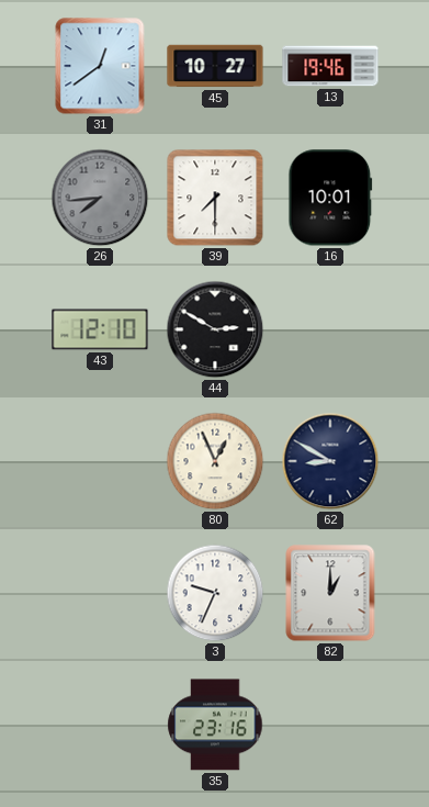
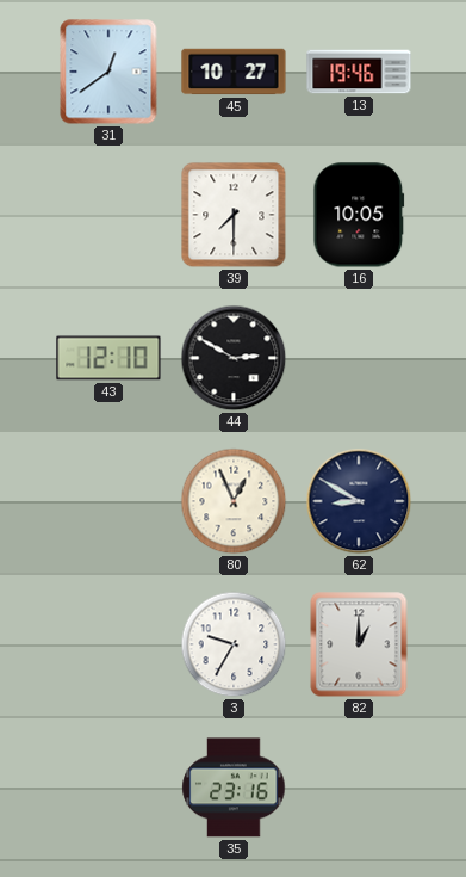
26: 7:44 -> none (100, 198)
16: 10:01 -> 10:05 (359, 215)
3: 9:34 -> 9:35 (234, 644)
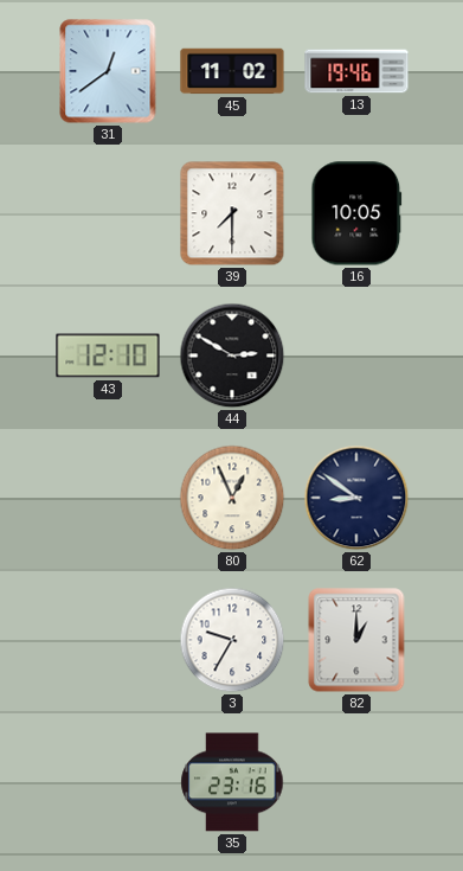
45: 10:27 -> 11:02 (232, 71)
62: 8:50 -> 8:51 (356, 498)
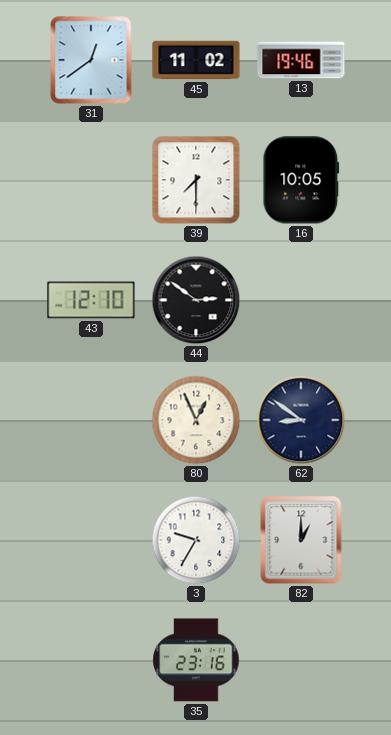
44: 2:50 -> 2:51 (196, 300)
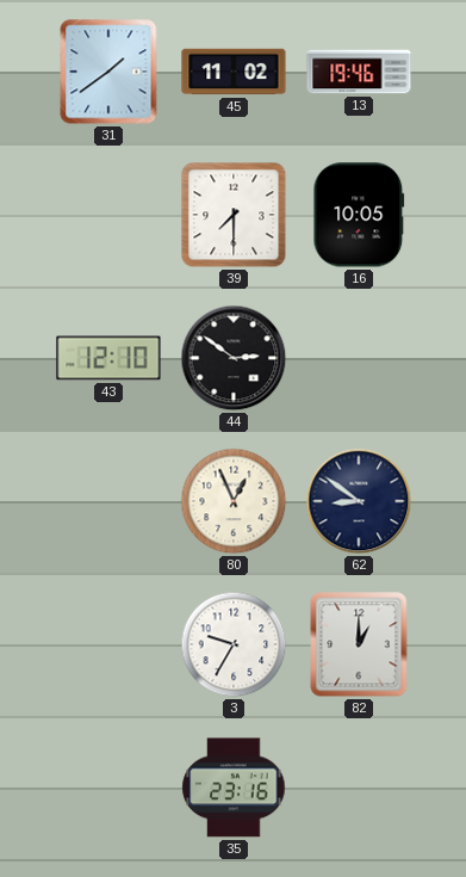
31: 12:39 -> 1:39 (108, 72)
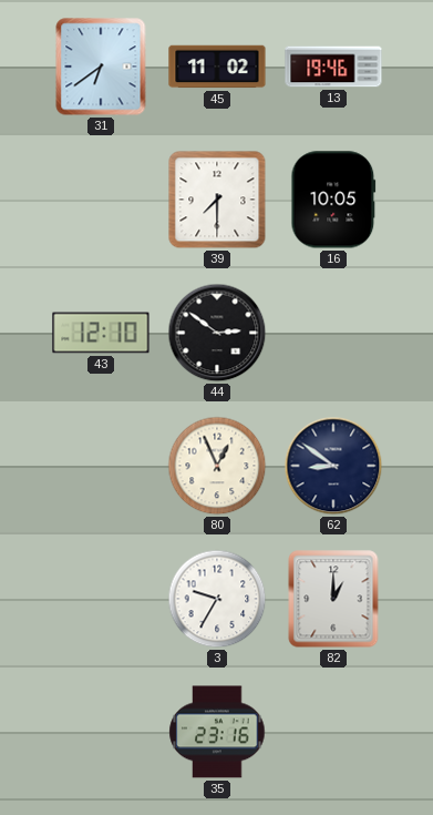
31: 1:39 -> 6:39 (101, 67)
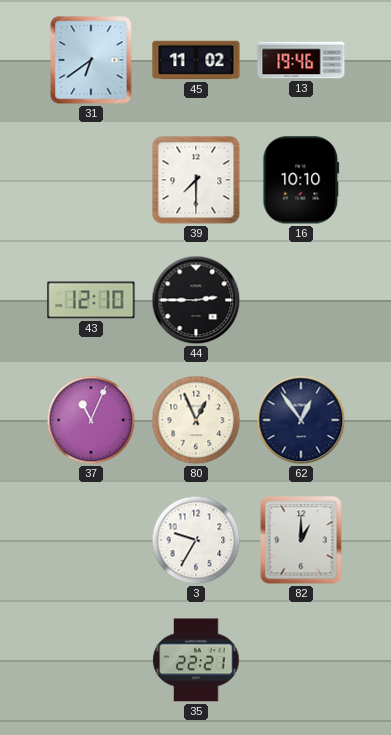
16: 10:05 -> 10:10 (301, 180)
44: 2:51 -> 2:45 (196, 300)
37: none -> 11:04 (91, 420)
62: 8:51 -> 12:54 (301, 420)
35: 23:16 -> 22:21 (196, 660)
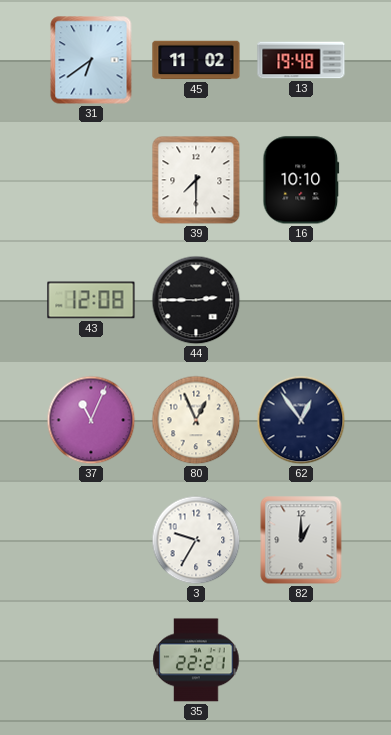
13: 19:46 -> 19:48 (301, 60)
43: 12:10 -> 12:08 (91, 300)
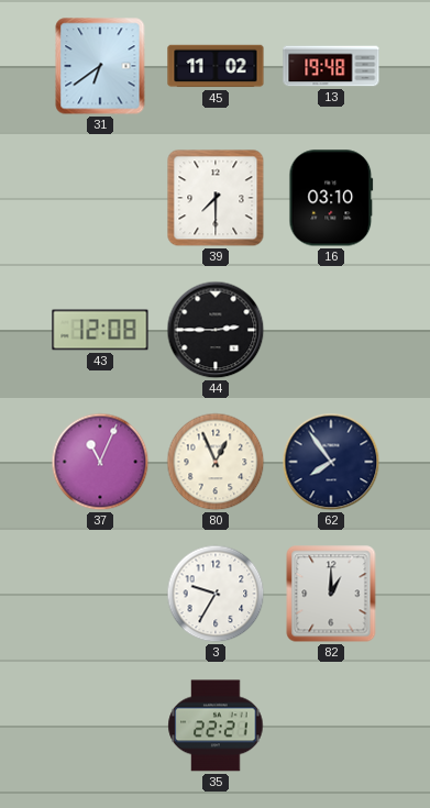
16: 10:10 -> 03:10 (331, 198)
62: 12:54 -> 7:54 (331, 462)
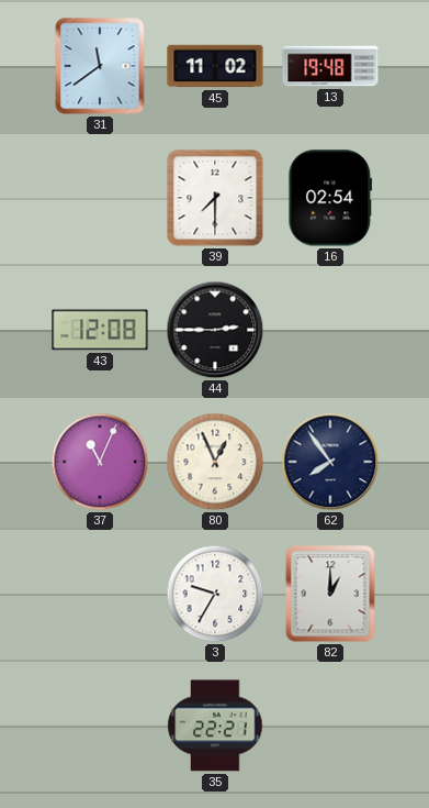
31: 6:39 -> 11:39 (100, 66)
16: 03:10 -> 02:54 (330, 198)
